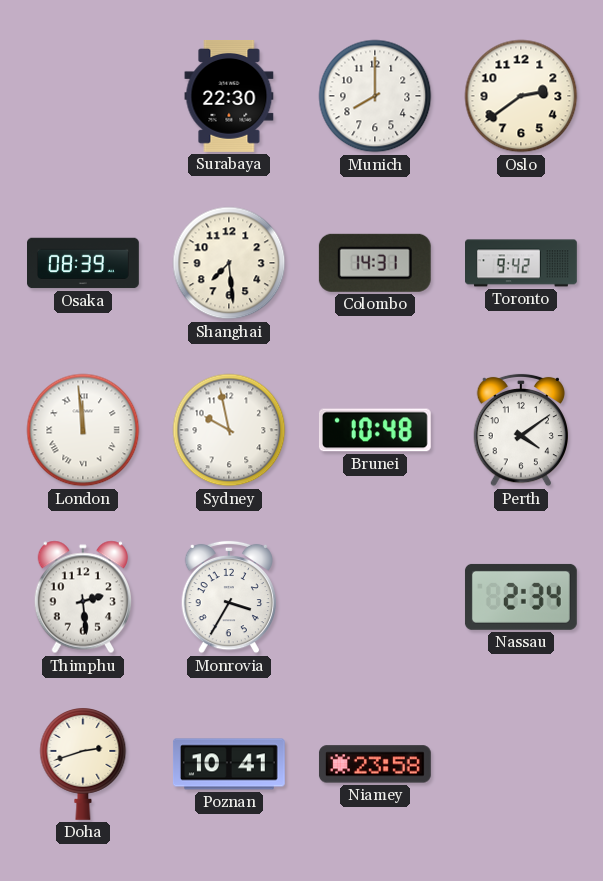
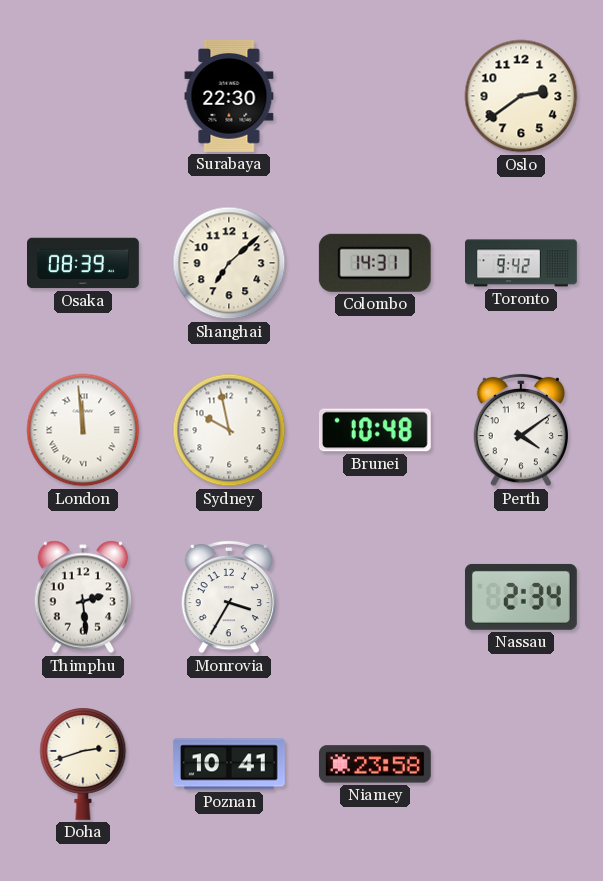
Munich: 8:00 -> none (375, 96)
Shanghai: 7:29 -> 7:08 (229, 263)
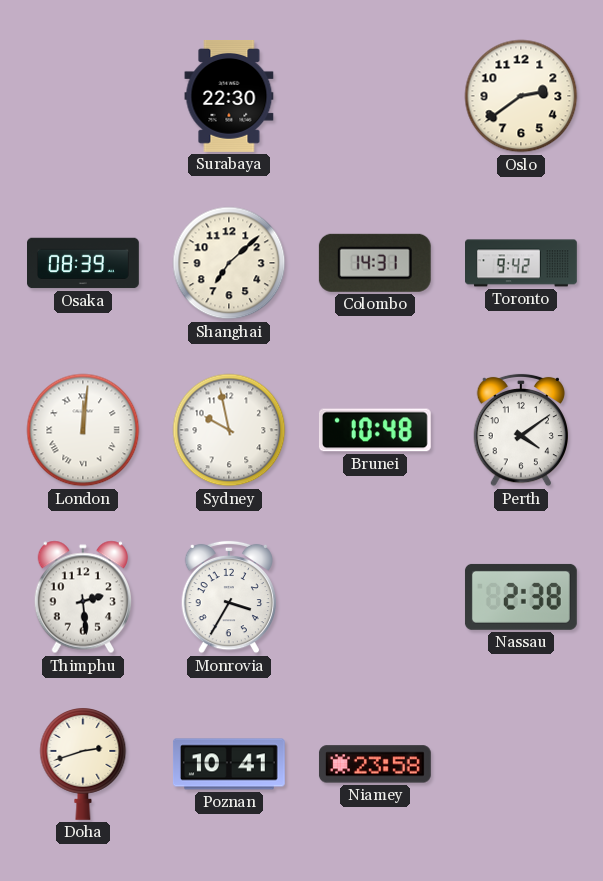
London: 11:59 -> 12:01 (83, 430)
Nassau: 2:34 -> 2:38 (521, 597)
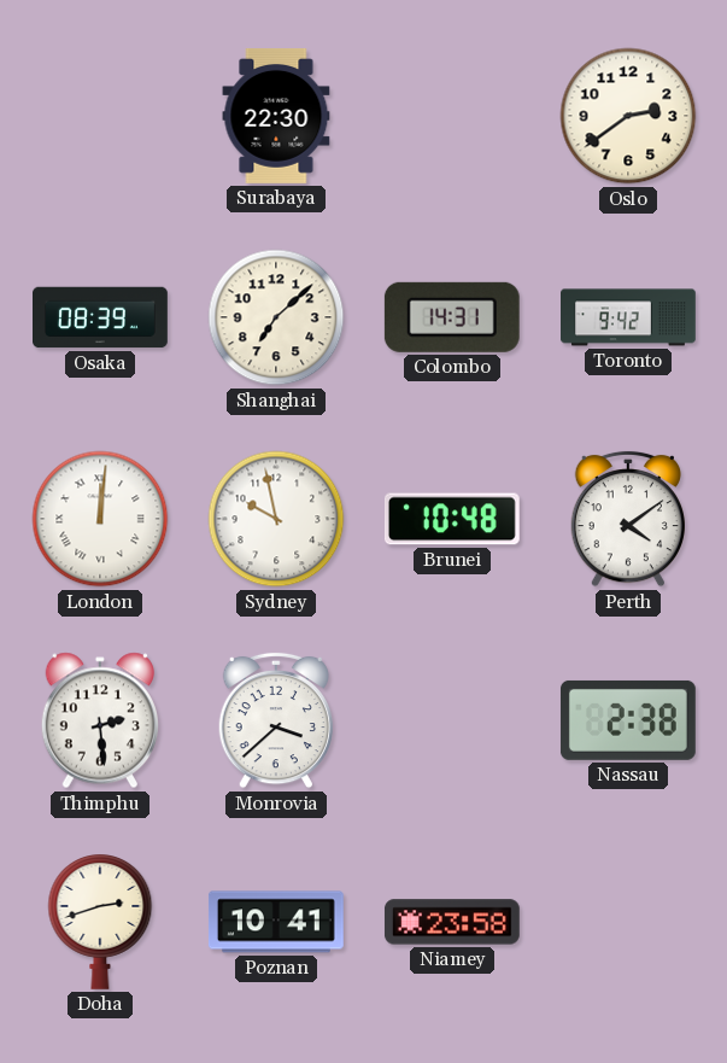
Monrovia: 3:35 -> 3:38 (275, 720)
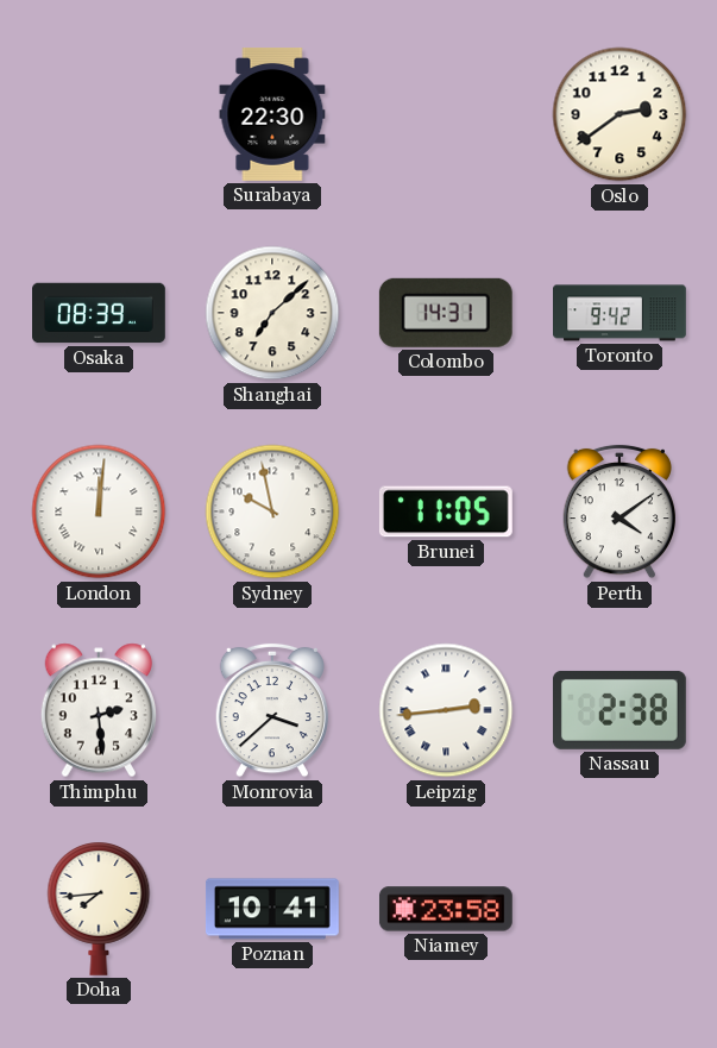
Brunei: 10:48 -> 11:05 (446, 512)
Leipzig: none -> 2:44 (446, 710)
Doha: 2:42 -> 7:44 (99, 909)
